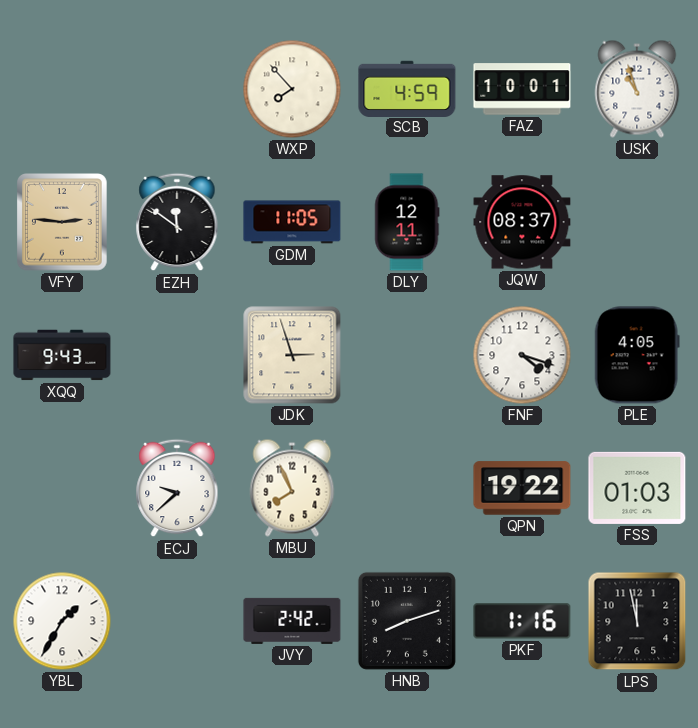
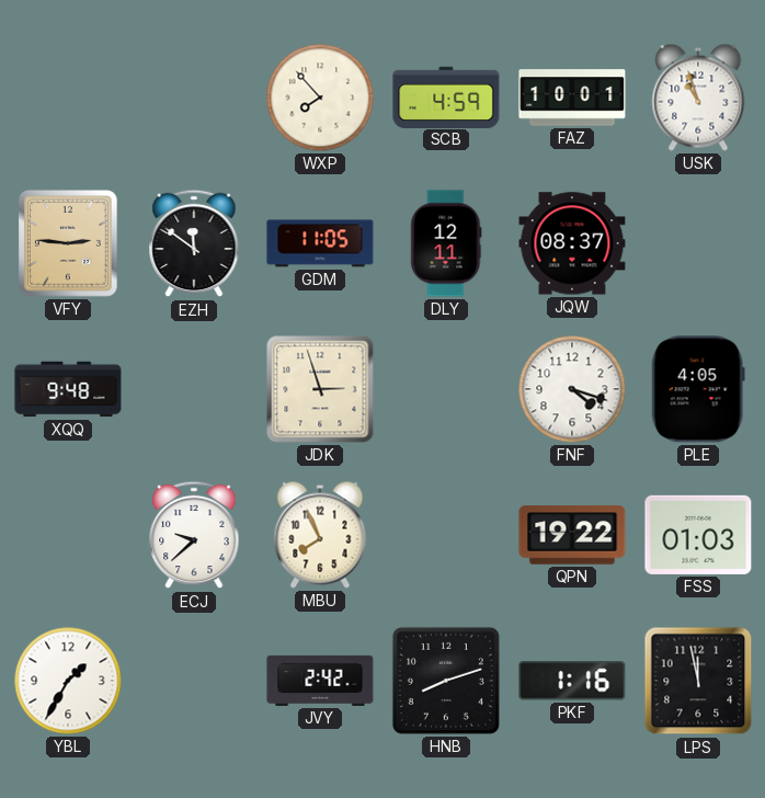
XQQ: 9:43 -> 9:48 (68, 389)
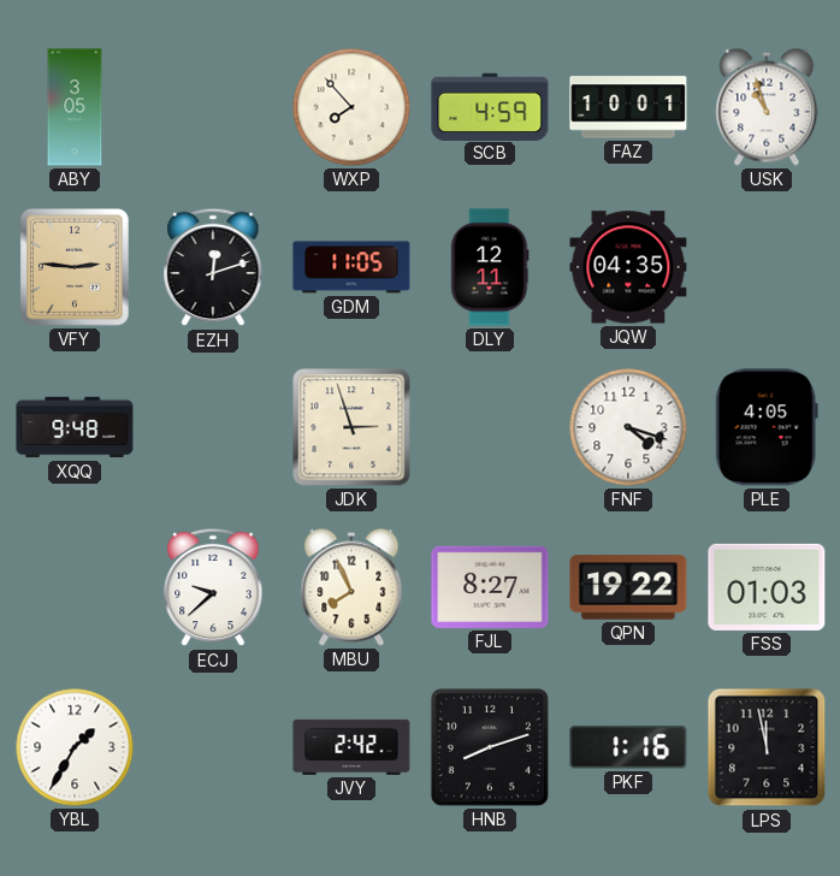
ABY: none -> 3:05 (75, 107)
EZH: 11:51 -> 12:12 (213, 267)
JQW: 08:37 -> 04:35 (628, 267)
FJL: none -> 8:27 (490, 587)
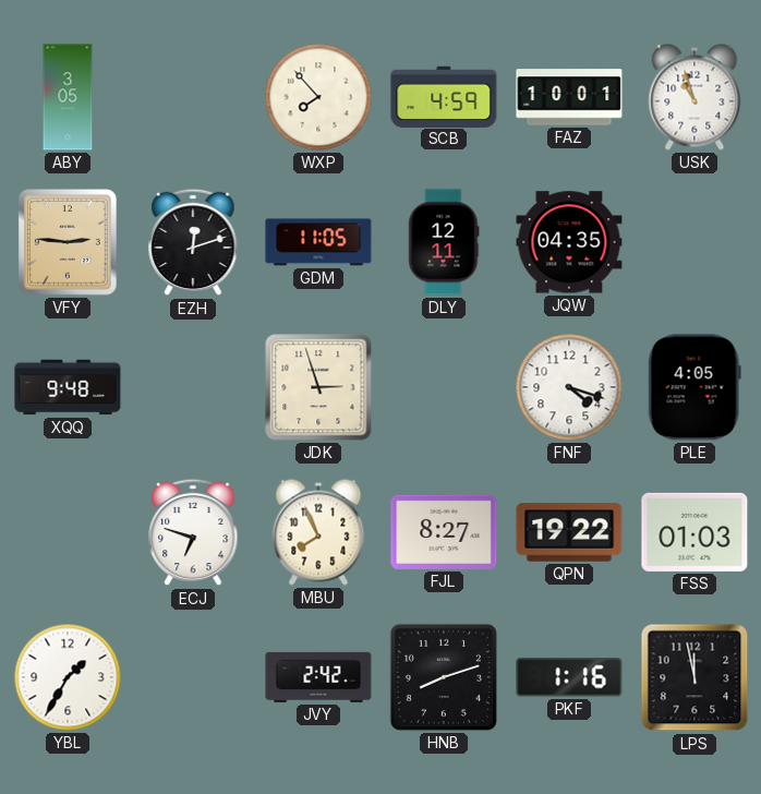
ECJ: 9:38 -> 6:48 (193, 532)
